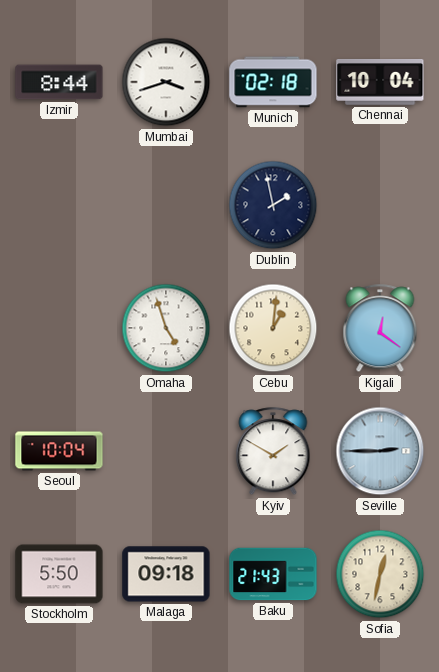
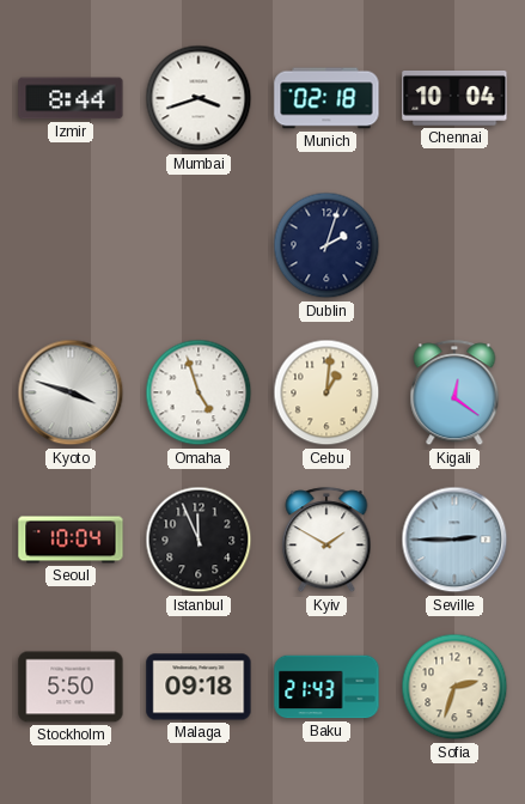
Dublin: 1:58 -> 2:03 (326, 245)
Kyoto: none -> 3:48 (71, 392)
Istanbul: none -> 11:56 (199, 540)
Sofia: 12:32 -> 2:33 (454, 687)
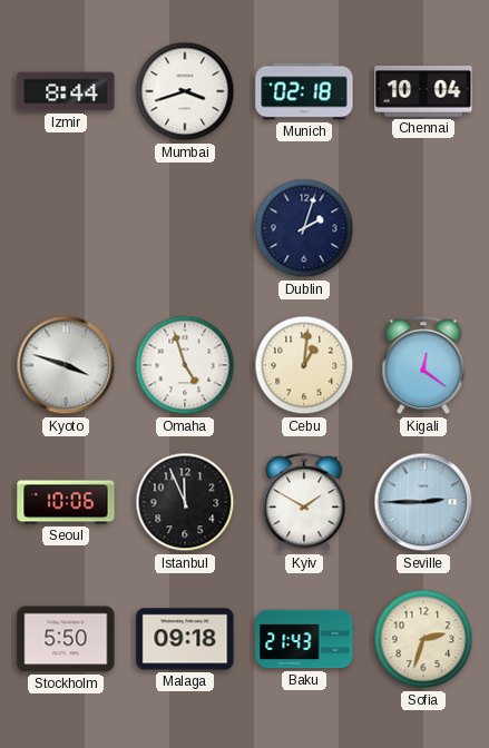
Seoul: 10:04 -> 10:06 (66, 502)
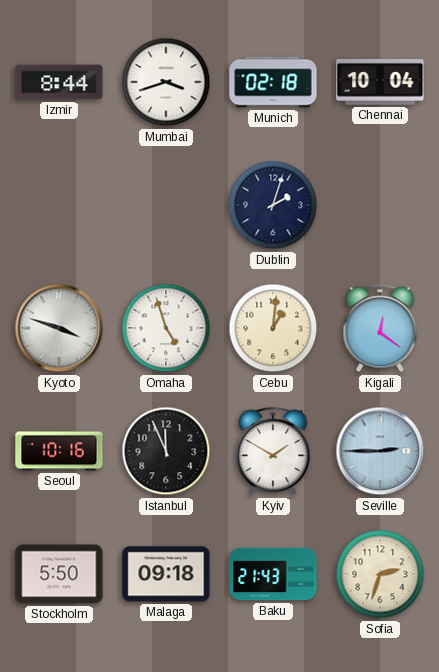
Seoul: 10:06 -> 10:16 (59, 451)
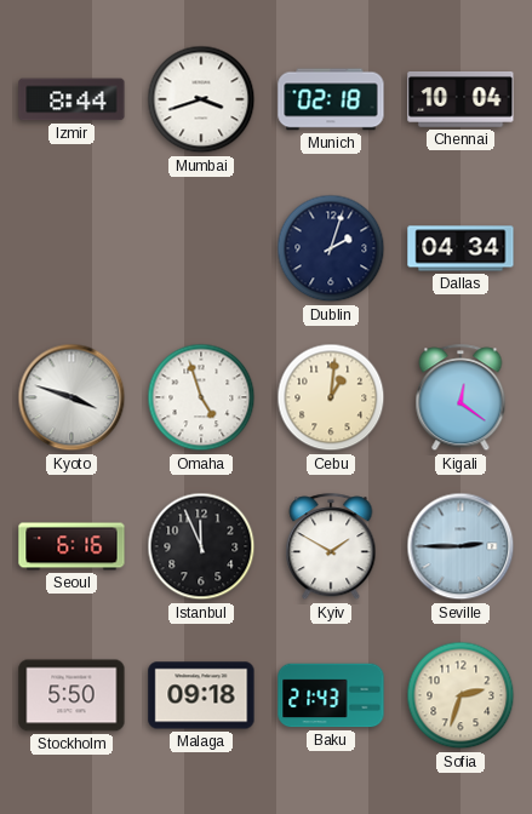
Dallas: none -> 04:34 (461, 248)
Seoul: 10:16 -> 6:16 (71, 546)
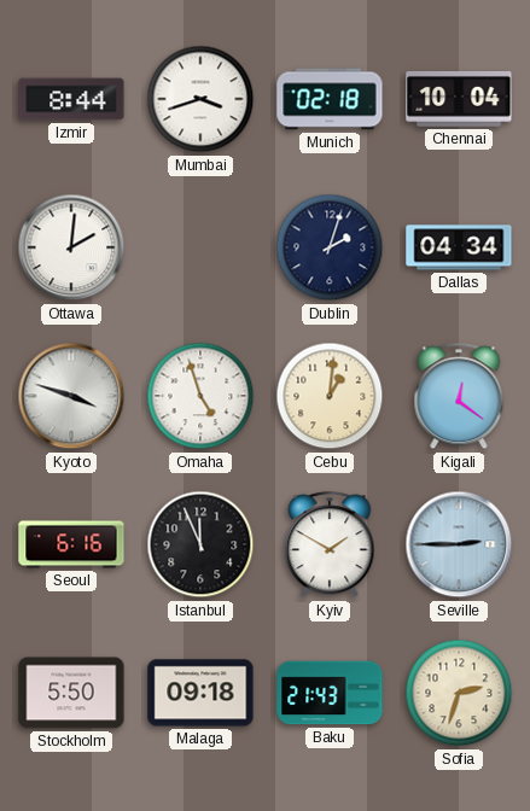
Ottawa: none -> 2:01 (71, 247)
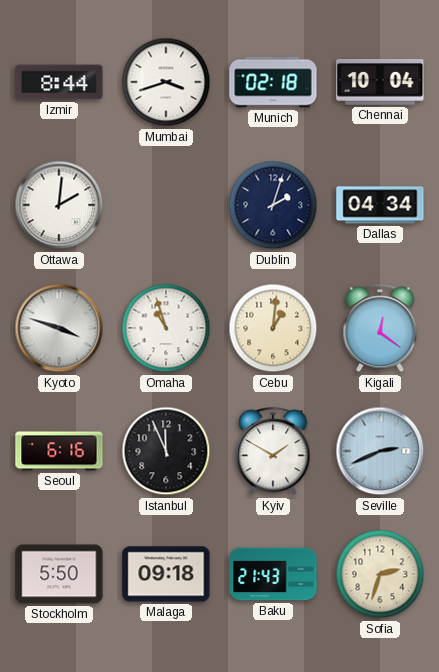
Omaha: 4:57 -> 10:57 (166, 328)
Seville: 2:45 -> 2:41 (380, 451)
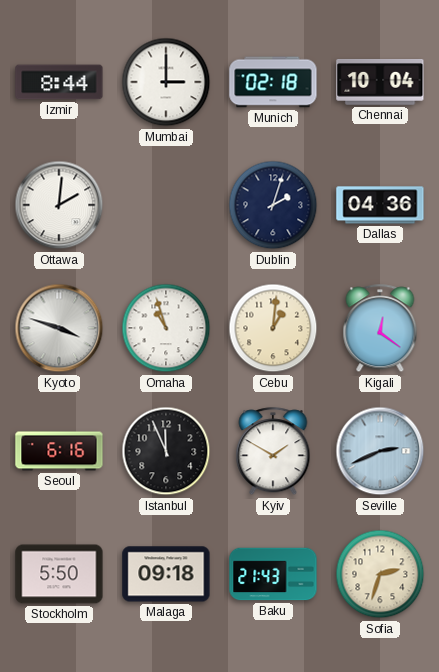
Mumbai: 3:42 -> 3:00 (166, 82)
Dallas: 04:34 -> 04:36 (380, 205)
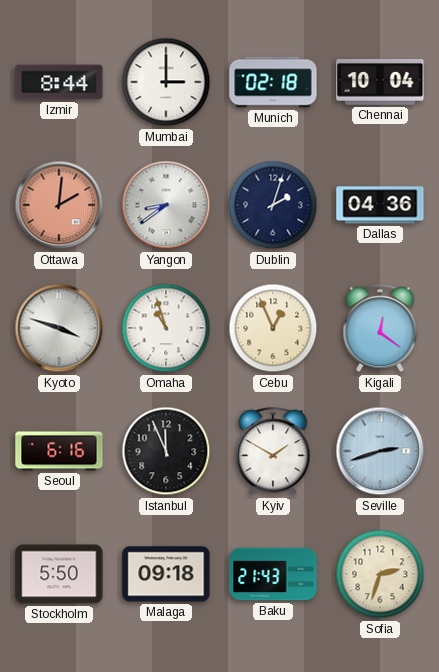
Ottawa dial: white -> salmon (59, 205)
Yangon: none -> 8:39 (166, 205)
Cebu: 1:01 -> 12:56 (273, 328)
Seville: 2:41 -> 2:42 (380, 451)
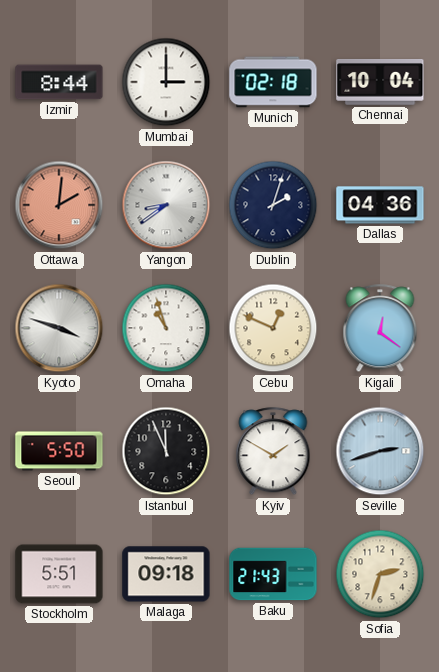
Cebu: 12:56 -> 12:49 (273, 328)
Seoul: 6:16 -> 5:50 (59, 451)
Stockholm: 5:50 -> 5:51 (59, 574)
